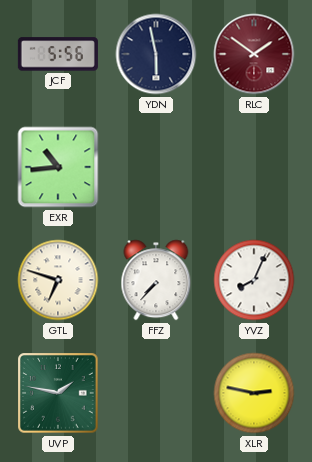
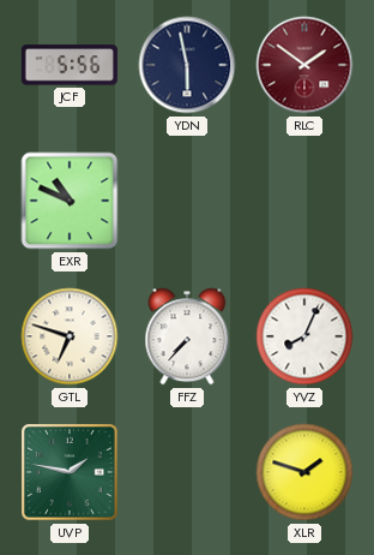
EXR: 10:44 -> 10:49 (70, 201)
XLR: 2:47 -> 1:48 (304, 472)
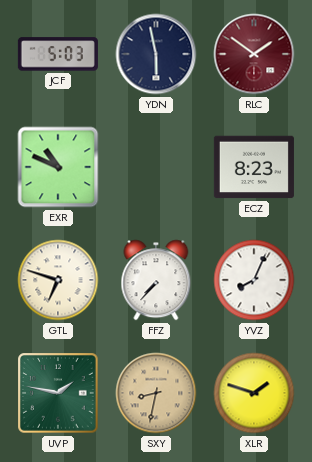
JCF: 5:56 -> 5:03 (58, 54)
ECZ: none -> 8:23 (254, 167)
SXY: none -> 8:32 (156, 393)
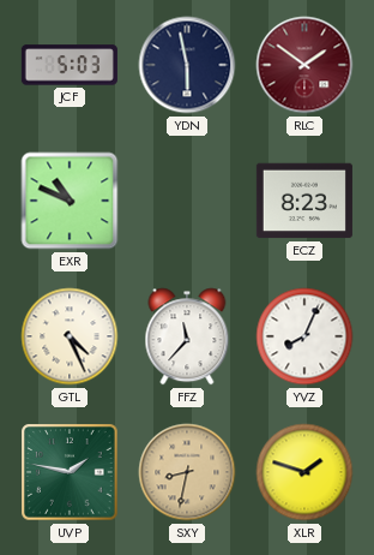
GTL: 6:48 -> 4:26 (70, 336)
FFZ: 7:37 -> 11:37 (187, 336)
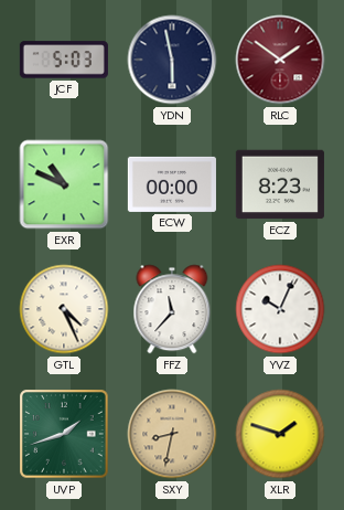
ECW: none -> 00:00 (172, 184)
YVZ: 8:04 -> 10:04 (280, 309)
UVP: 1:47 -> 1:42 (64, 434)
